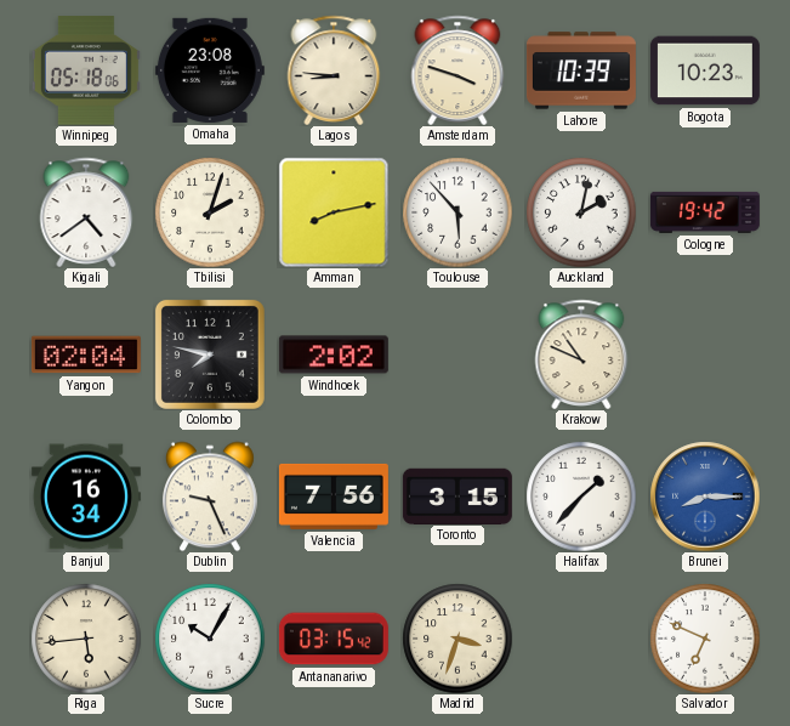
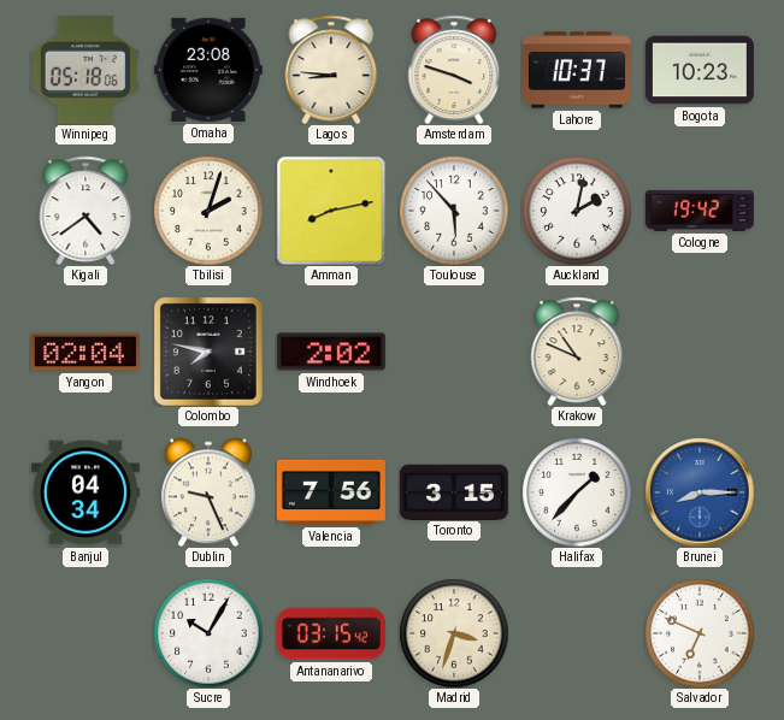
Lahore: 10:39 -> 10:37 (577, 70)
Banjul: 16:34 -> 04:34 (86, 492)
Riga: 5:44 -> none (86, 639)
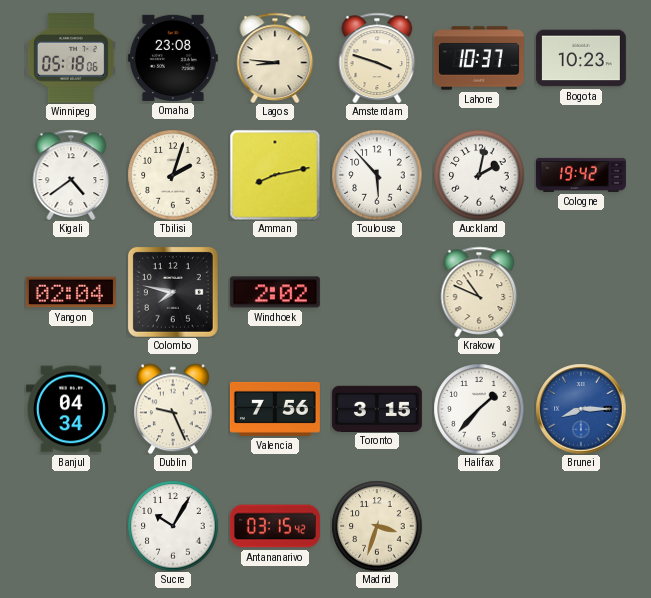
Salvador: 6:49 -> none (700, 633)
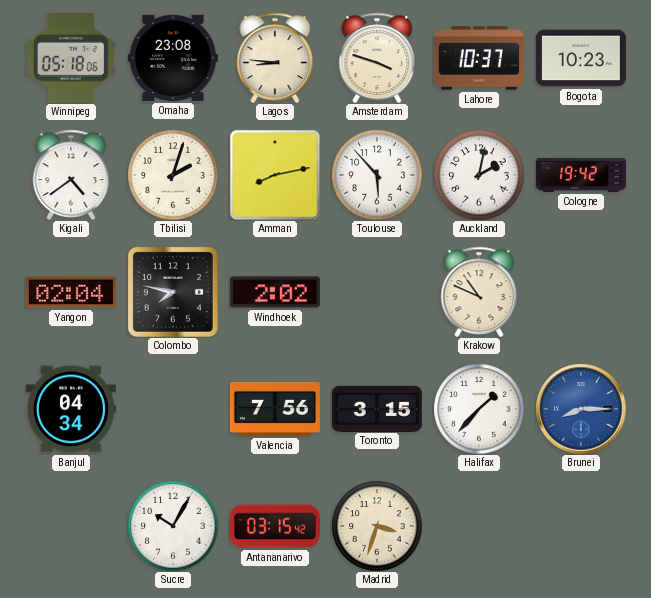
Dublin: 9:26 -> none (173, 409)
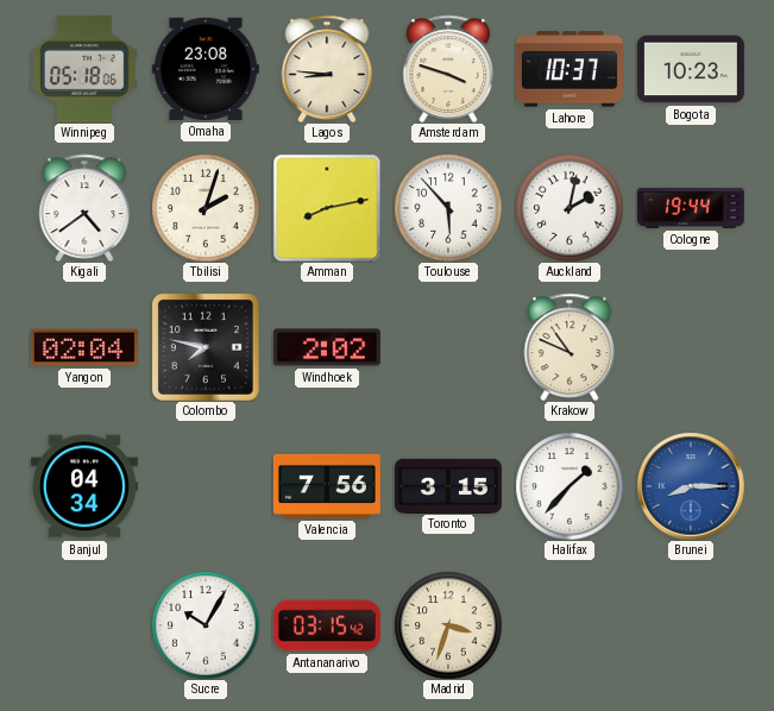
Cologne: 19:42 -> 19:44 (691, 208)
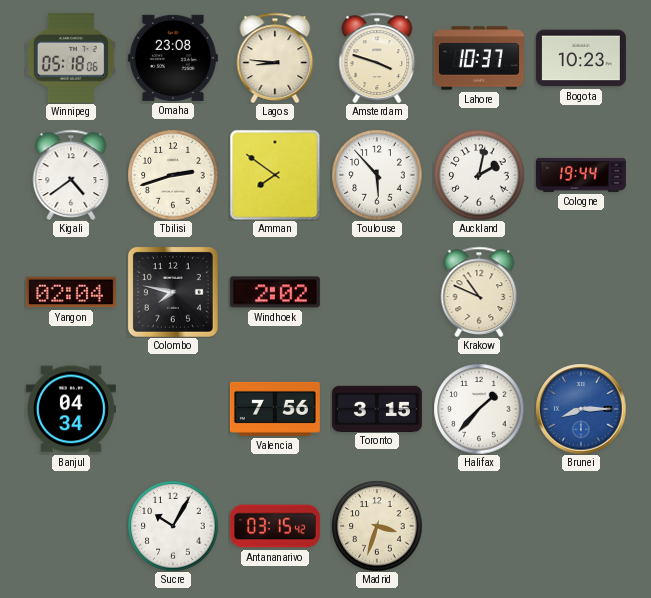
Tbilisi: 2:03 -> 2:42 (173, 175)
Amman: 8:13 -> 7:51 (275, 175)
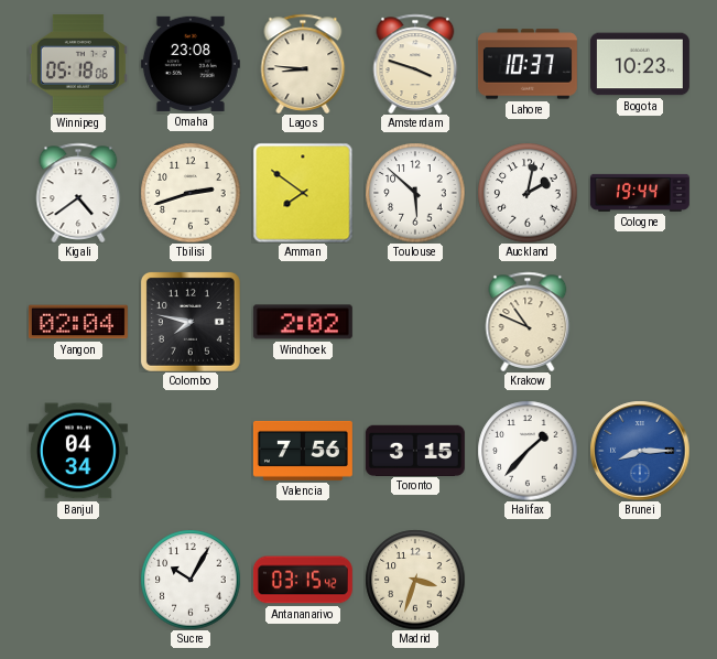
Toulouse: 5:53 -> 5:52 (415, 193)
